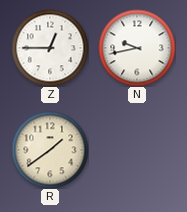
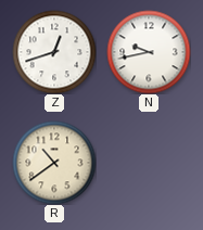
Z: 12:45 -> 12:42 (54, 52)
R: 1:39 -> 10:39 (54, 163)
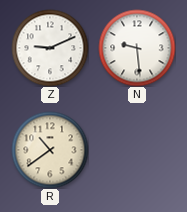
Z: 12:42 -> 9:11 (50, 48)
N: 9:43 -> 9:29 (137, 48)
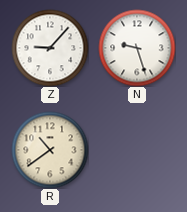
Z: 9:11 -> 9:07 (50, 48)
N: 9:29 -> 9:27 (137, 48)
